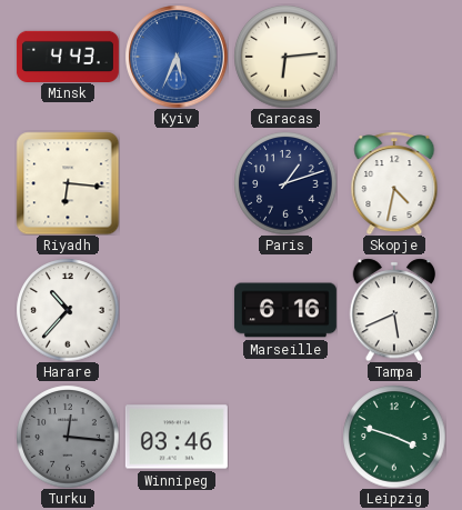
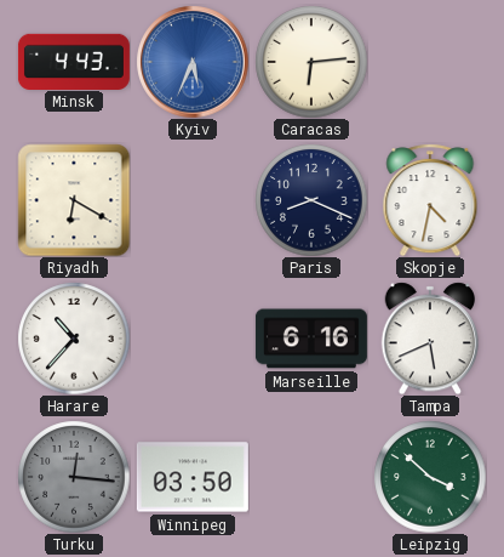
Riyadh: 6:16 -> 6:20 (74, 200)
Paris: 1:12 -> 8:19 (311, 200)
Winnipeg: 03:46 -> 03:50 (193, 477)
Leipzig: 3:48 -> 3:52 (430, 477)
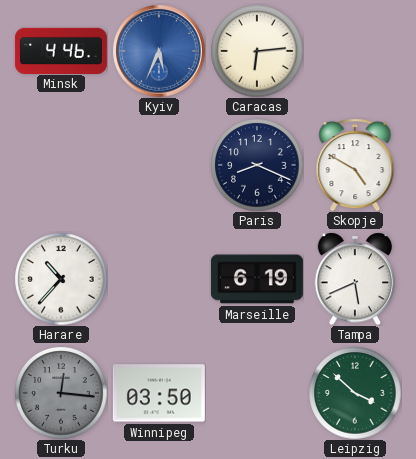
Minsk: 4:43 -> 4:46 (61, 50)
Riyadh: 6:20 -> none (74, 200)
Skopje: 4:32 -> 4:50 (355, 165)
Marseille: 6:16 -> 6:19 (257, 279)
